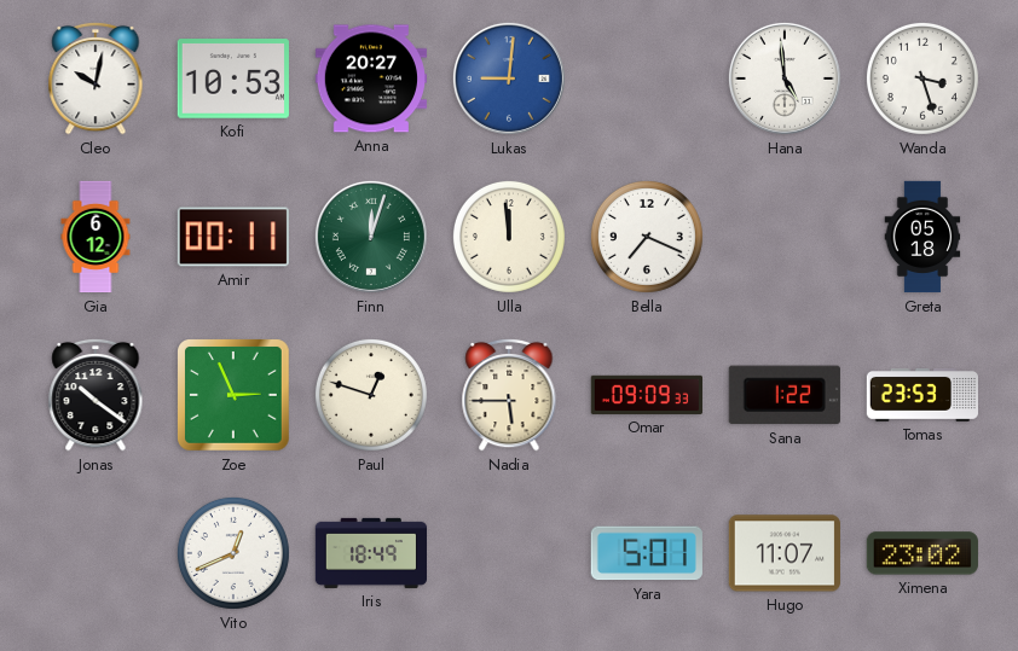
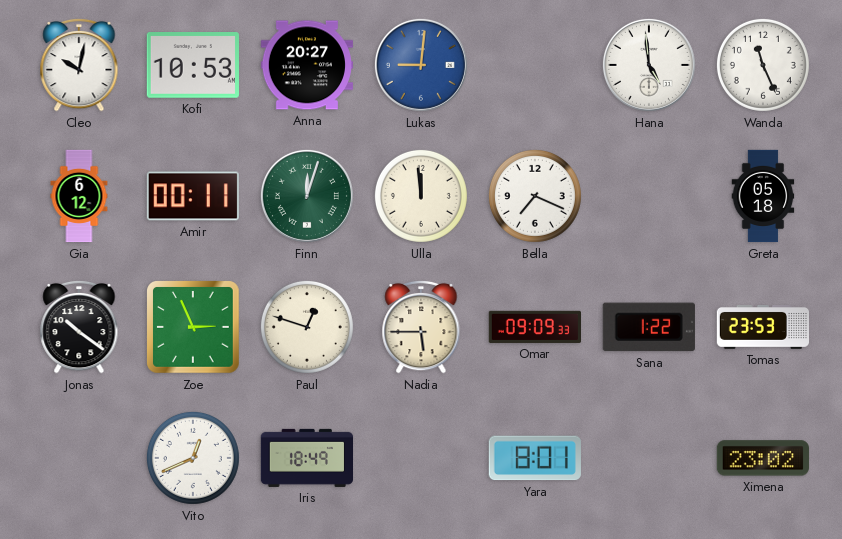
Wanda: 3:27 -> 11:26 (763, 65)
Yara: 5:01 -> 8:01 (535, 458)
Hugo: 11:07 -> none (785, 553)
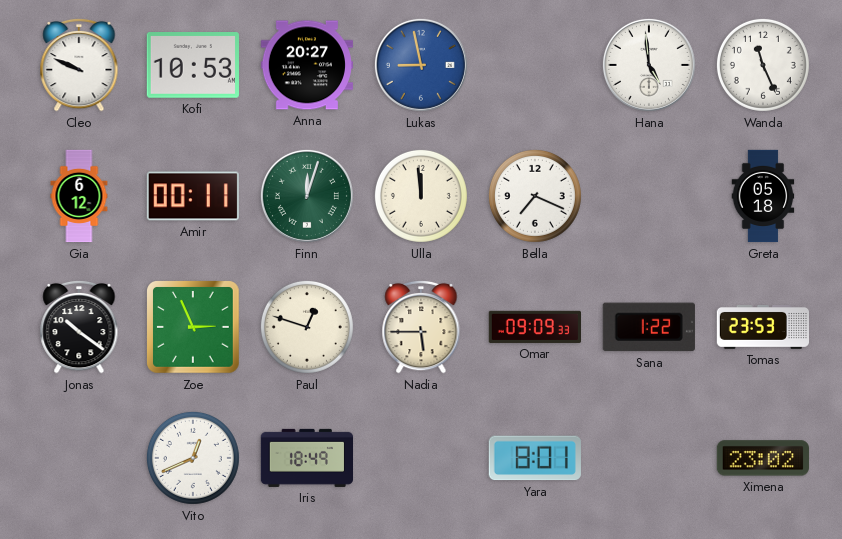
Cleo: 10:02 -> 9:49 (79, 65)
Lukas: 9:01 -> 8:58 (421, 65)
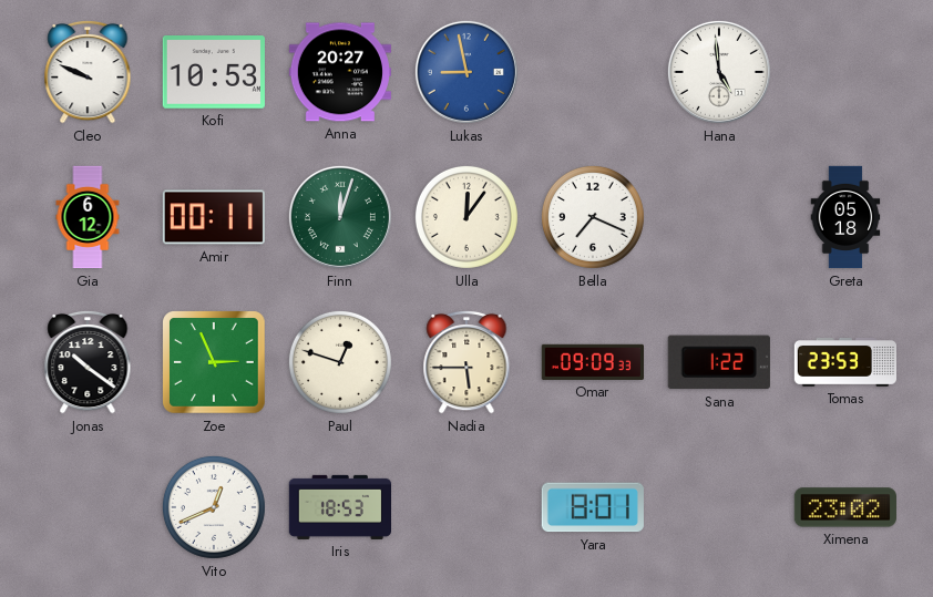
Wanda: 11:26 -> none (763, 65)
Ulla: 11:59 -> 12:06 (466, 217)
Iris: 18:49 -> 18:53 (339, 507)
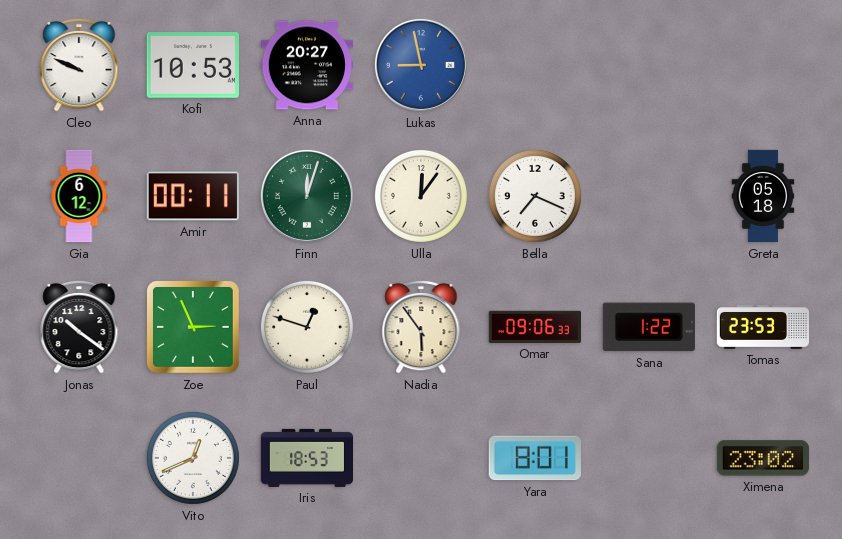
Hana: 4:59 -> none (719, 72)
Nadia: 5:45 -> 5:54 (421, 327)
Omar: 09:09 -> 09:06 (534, 327)
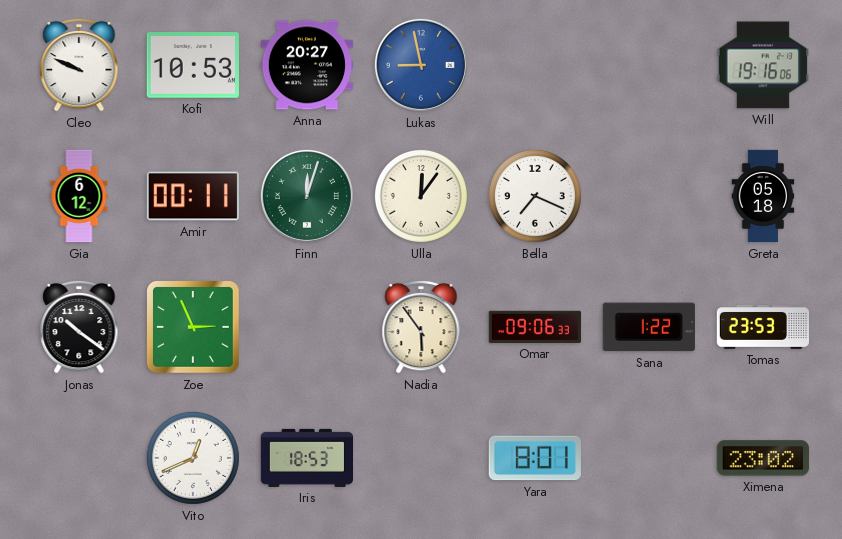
Will: none -> 19:16 (763, 65)
Paul: 12:48 -> none (307, 327)
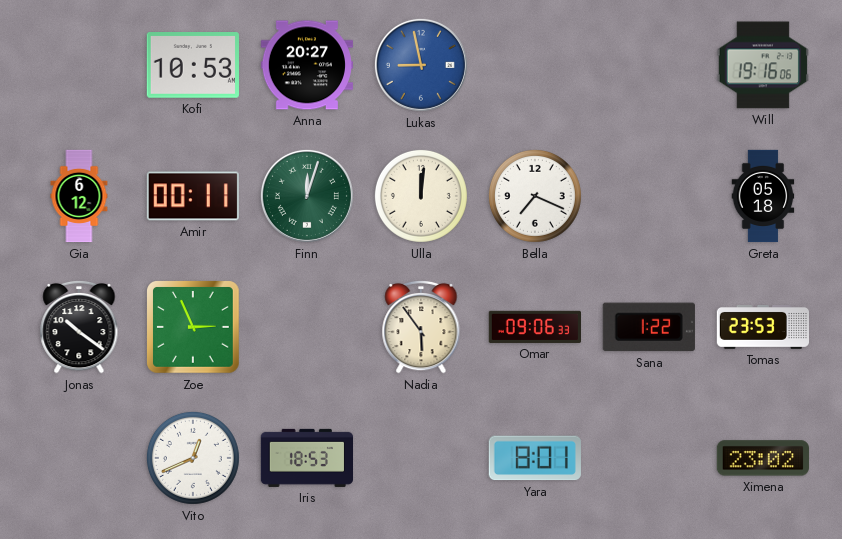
Cleo: 9:49 -> none (79, 65)
Ulla: 12:06 -> 12:01 (421, 196)
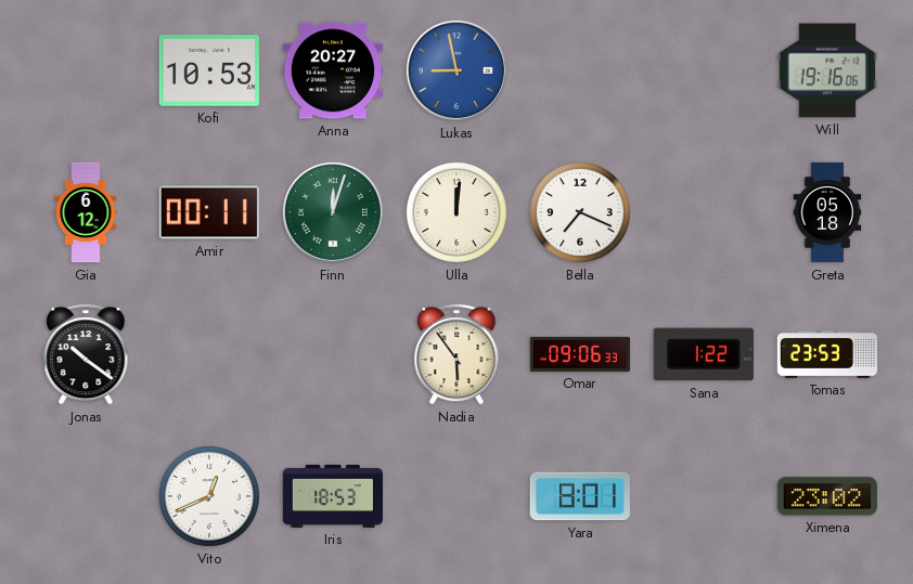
Zoe: 2:56 -> none (194, 328)
